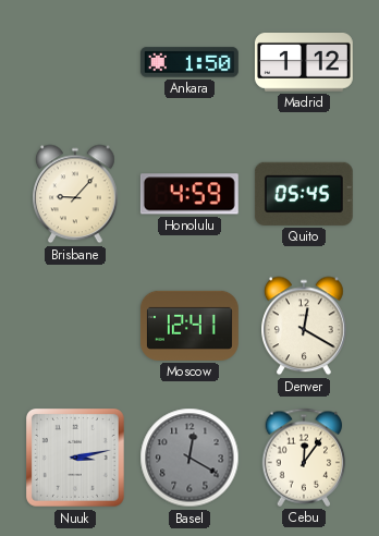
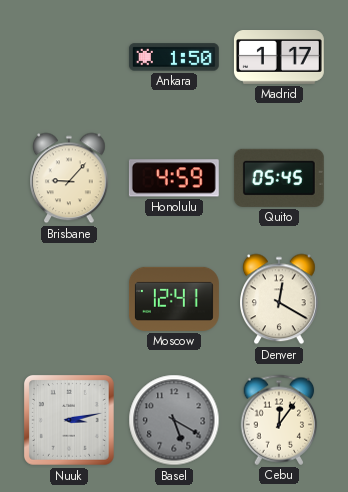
Madrid: 1:12 -> 1:17 (279, 58)
Basel: 12:20 -> 5:20 (174, 420)
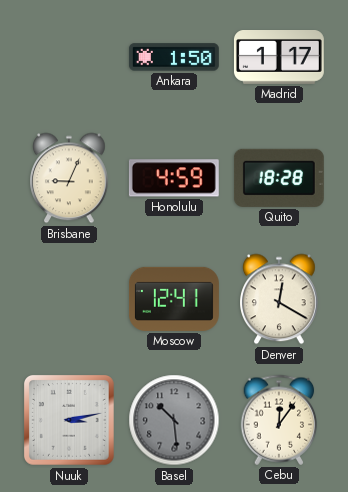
Brisbane: 9:07 -> 9:04 (70, 178)
Quito: 05:45 -> 18:28 (279, 178)
Basel: 5:20 -> 10:29 (174, 420)
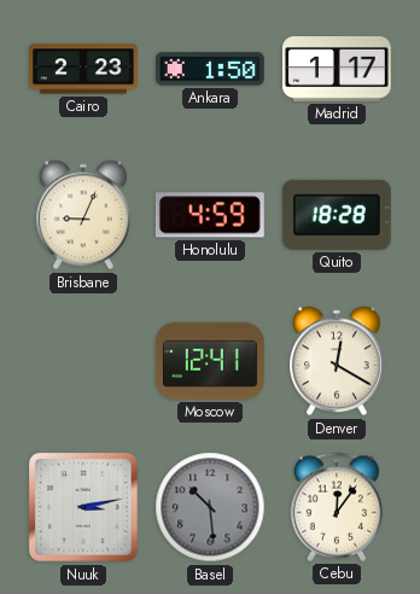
Cairo: none -> 2:23 (84, 69)
